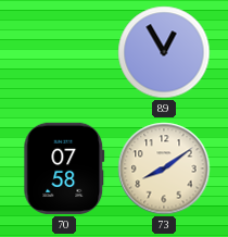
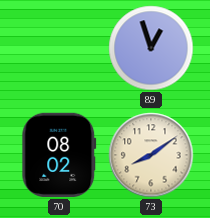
89: 12:55 -> 12:57 (151, 48)
70: 07:58 -> 08:02 (59, 155)
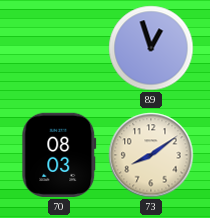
70: 08:02 -> 08:03 (59, 155)
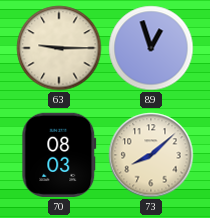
63: none -> 9:15 (59, 48)
73: 8:09 -> 8:08 (151, 155)
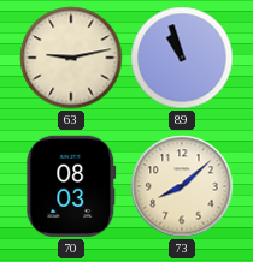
63: 9:15 -> 9:13 (71, 58)
89: 12:57 -> 10:57 (182, 58)
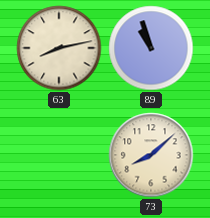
63: 9:13 -> 8:13 (59, 48)
70: 08:03 -> none (71, 186)
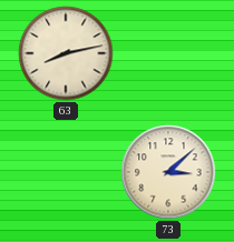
89: 10:57 -> none (151, 48)
73: 8:08 -> 3:08 (168, 172)
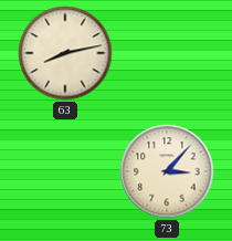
73: 3:08 -> 3:07 (167, 171)
